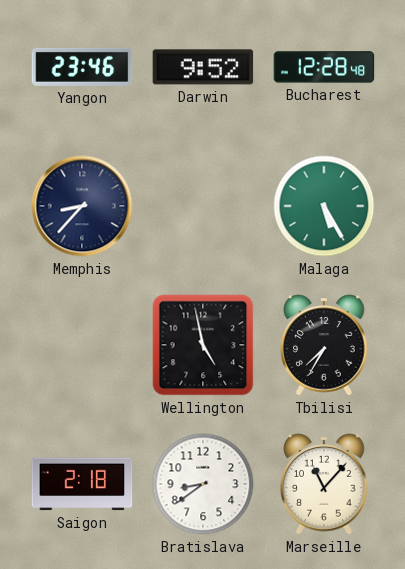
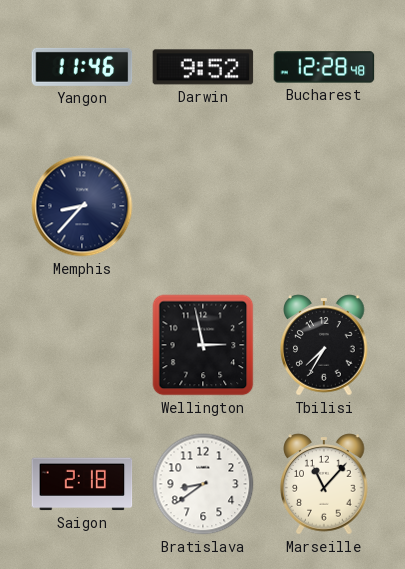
Yangon: 23:46 -> 11:46 (82, 67)
Malaga: 5:25 -> none (324, 206)
Wellington: 4:58 -> 2:58 (203, 345)
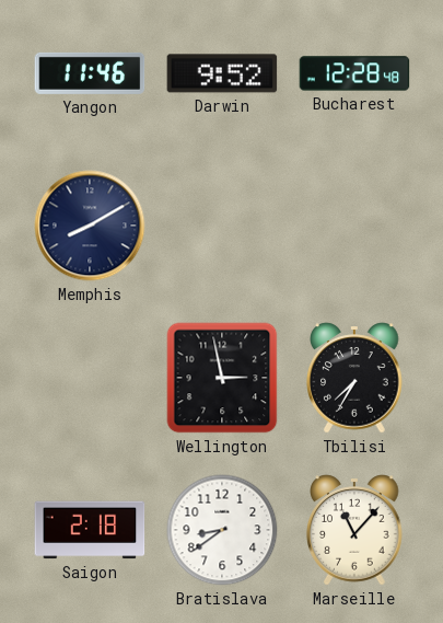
Memphis: 8:37 -> 8:10 (90, 226)
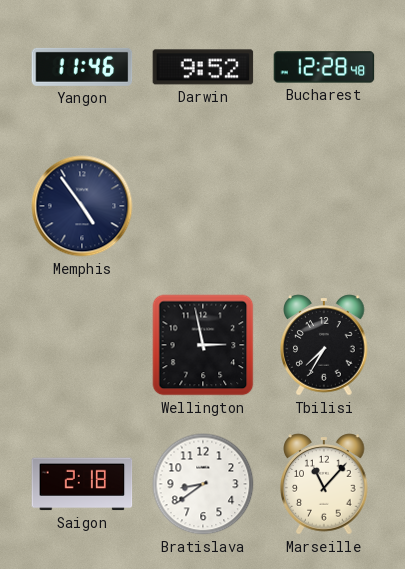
Memphis: 8:10 -> 4:54 (82, 206)
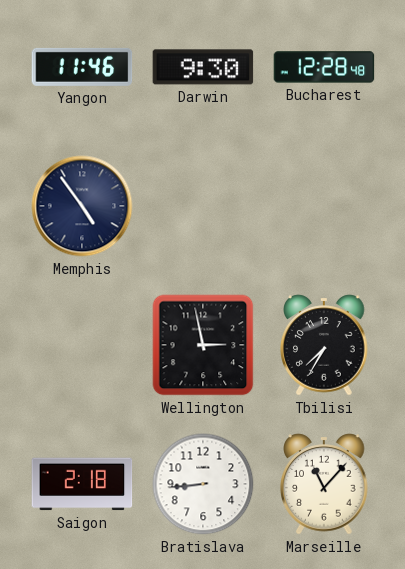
Darwin: 9:52 -> 9:30 (203, 67)
Bratislava: 8:39 -> 8:44 (203, 484)
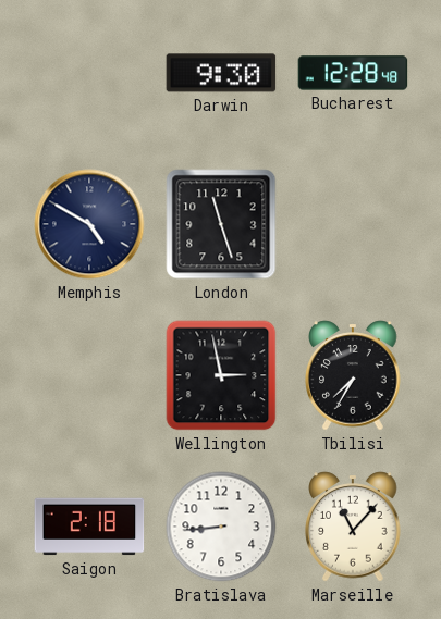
Yangon: 11:46 -> none (82, 67)
Memphis: 4:54 -> 4:50 (89, 224)
London: none -> 11:27 (221, 224)
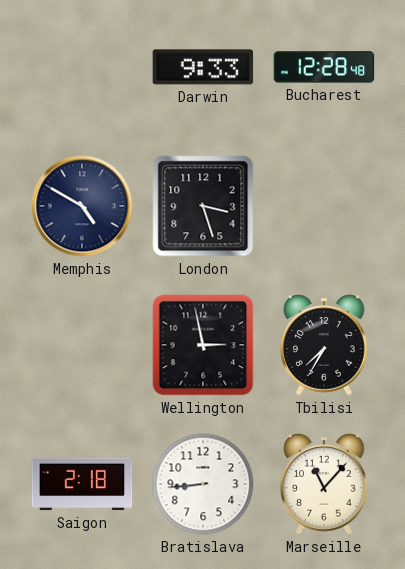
Darwin: 9:30 -> 9:33 (203, 67)
London: 11:27 -> 3:27 (203, 206)
